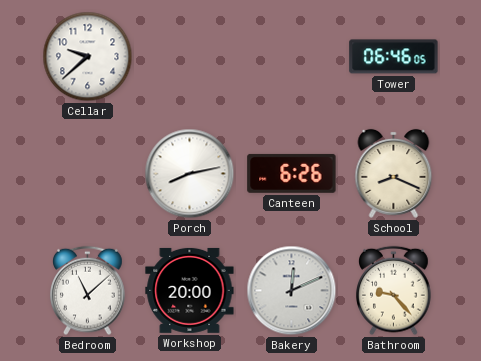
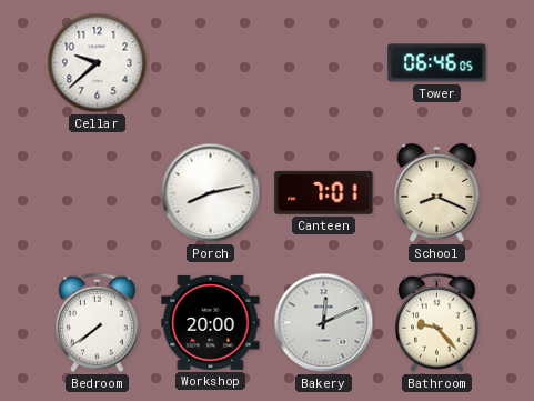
Canteen: 6:26 -> 7:01 (324, 192)
Bedroom: 11:08 -> 7:39 (98, 323)
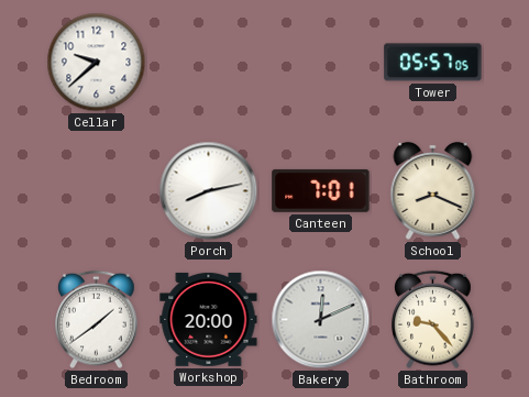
Tower: 06:46 -> 05:57 (433, 63)
Bedroom: 7:39 -> 1:39 (97, 320)
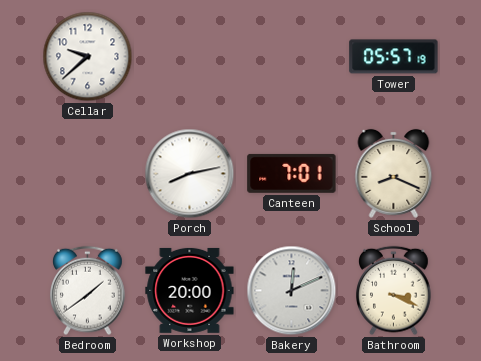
Tower: 05:57:05 -> 05:57:19 (394, 57)
Bathroom: 9:23 -> 3:19 (394, 291)
